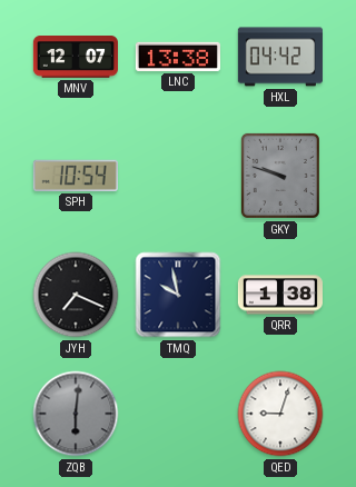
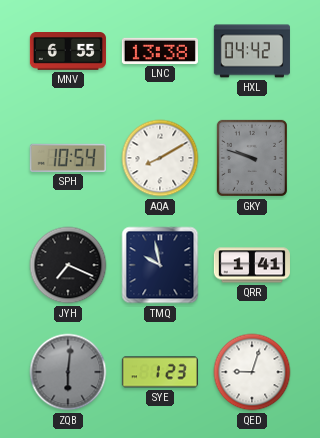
MNV: 12:07 -> 6:55 (68, 51)
AQA: none -> 8:10 (160, 158)
QRR: 1:38 -> 1:41 (252, 265)
SYE: none -> 1:23 (160, 372)
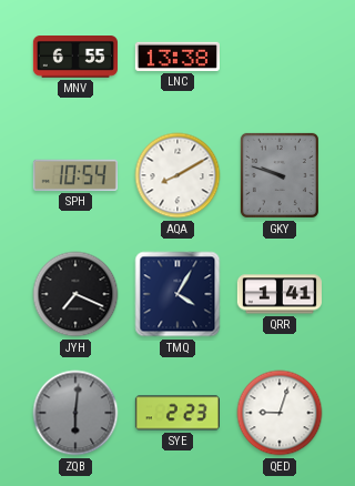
HXL: 04:42 -> none (252, 51)
TMQ: 9:58 -> 4:05 (177, 294)
SYE: 1:23 -> 2:23 (177, 413)
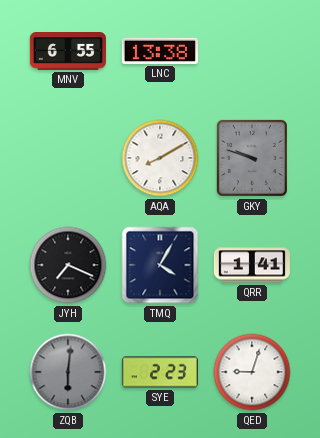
SPH: 10:54 -> none (75, 175)
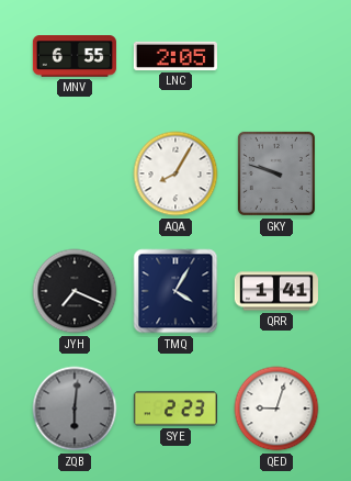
LNC: 13:38 -> 2:05 (175, 56)
AQA: 8:10 -> 8:05 (175, 174)
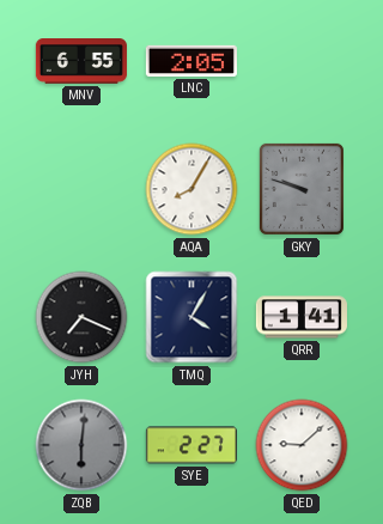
SYE: 2:23 -> 2:27 (191, 445)
QED: 9:03 -> 9:08 (302, 445)
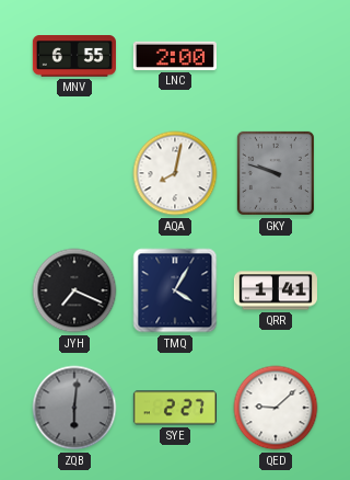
LNC: 2:05 -> 2:00 (175, 56)
AQA: 8:05 -> 8:02 (175, 173)
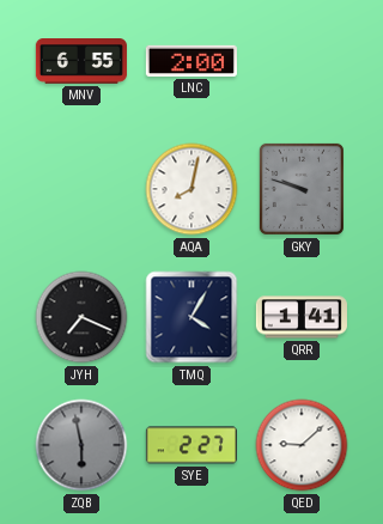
ZQB: 6:01 -> 5:58 (81, 445)
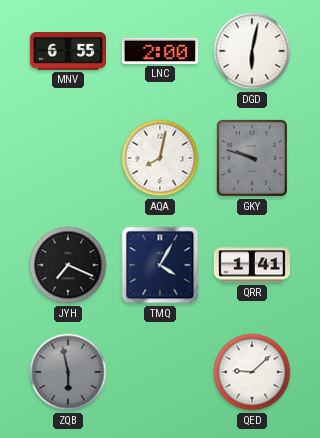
DGD: none -> 6:02 (252, 51)
SYE: 2:27 -> none (191, 445)
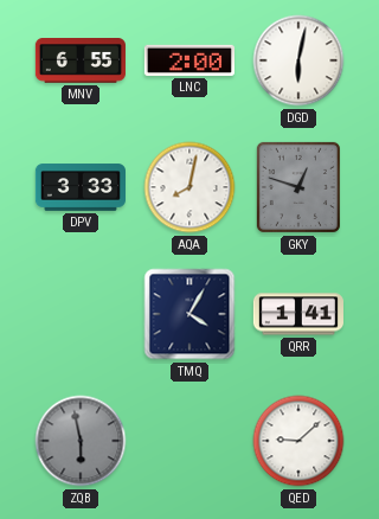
DPV: none -> 3:33 (79, 187)
GKY: 9:48 -> 12:48 (298, 187)
JYH: 7:19 -> none (68, 265)
